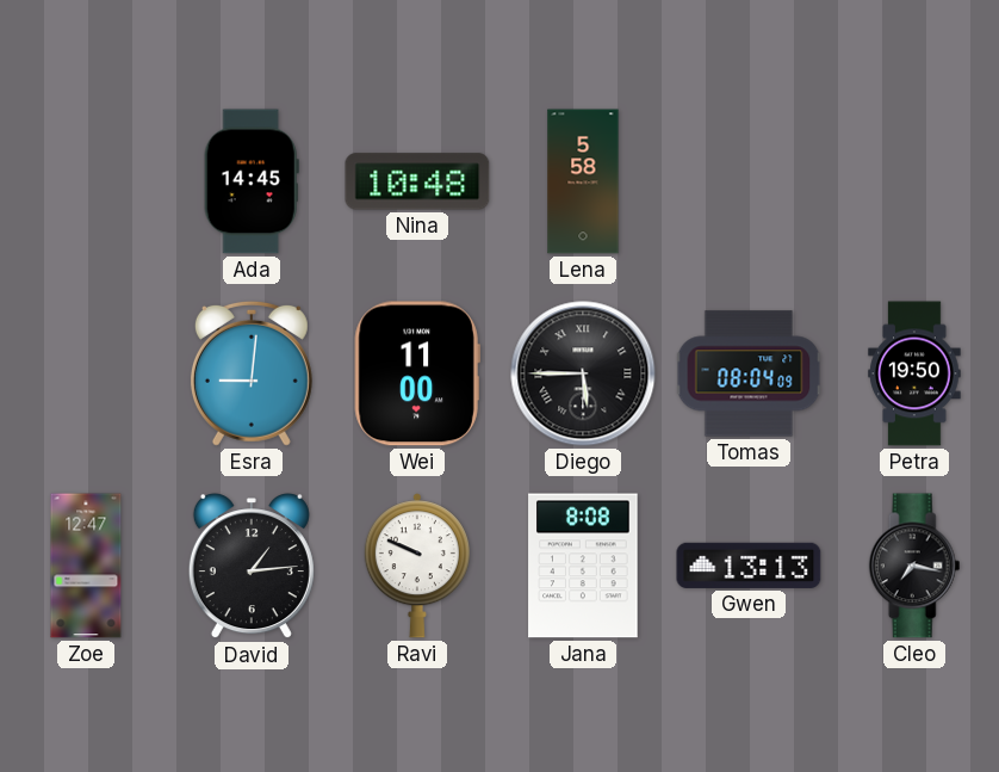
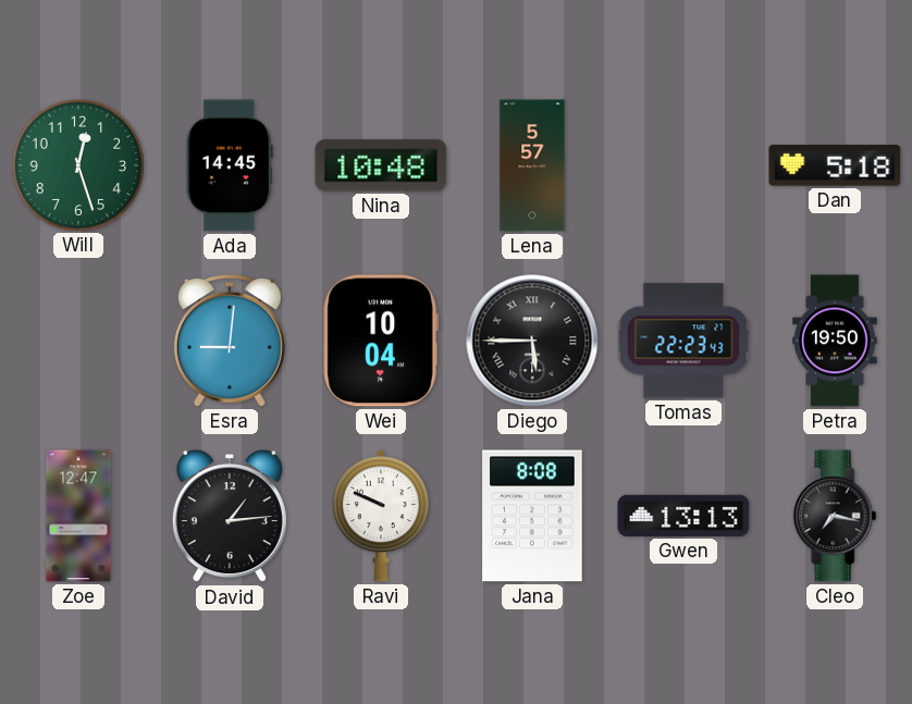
Will: none -> 12:27 (77, 164)
Lena: 5:58 -> 5:57 (532, 165)
Dan: none -> 5:18 (835, 165)
Wei: 11:00 -> 10:04 (381, 341)
Tomas: 08:04 -> 22:23 (683, 341)
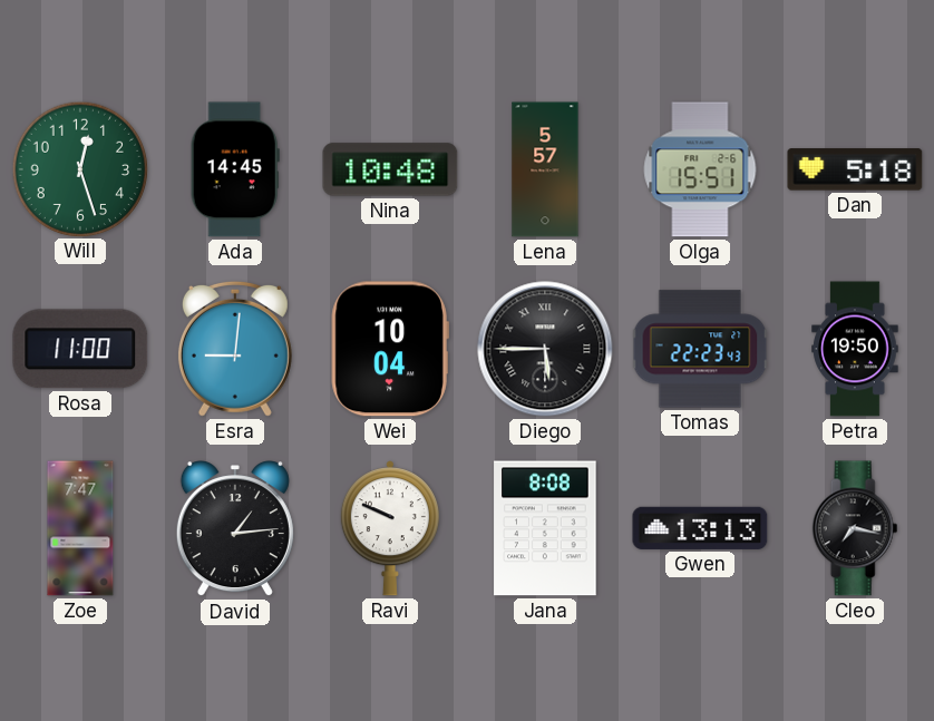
Olga: none -> 15:51 (700, 169)
Rosa: none -> 11:00 (80, 349)
Zoe: 12:47 -> 7:47 (80, 528)
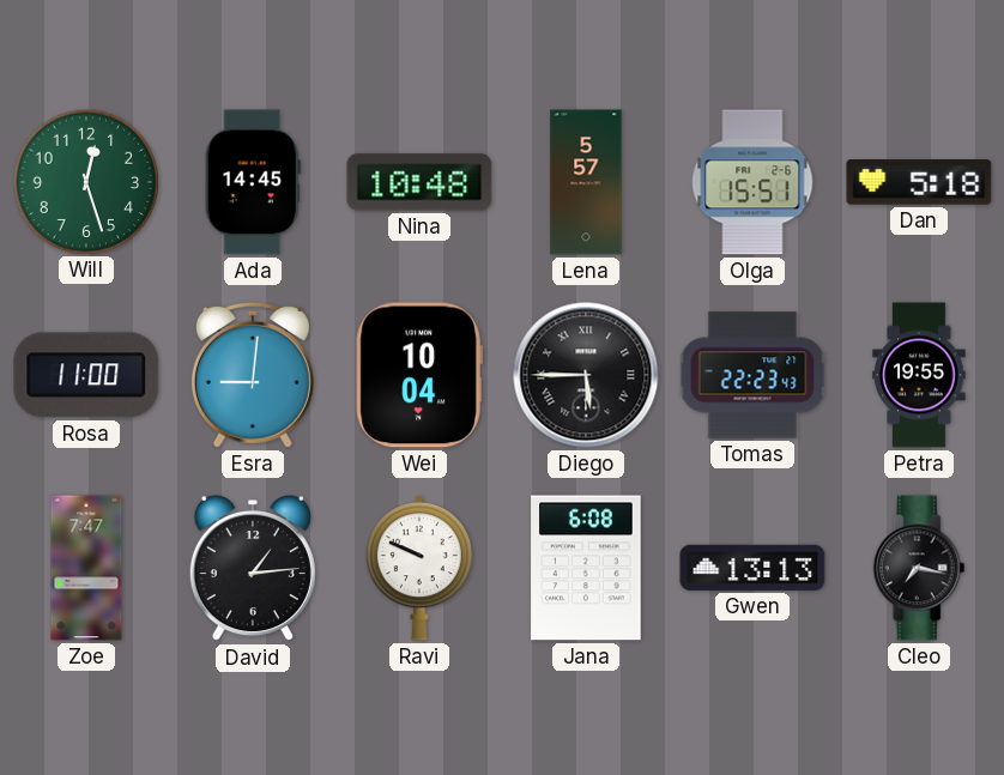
Petra: 19:50 -> 19:55 (919, 375)
Jana: 8:08 -> 6:08 (586, 568)
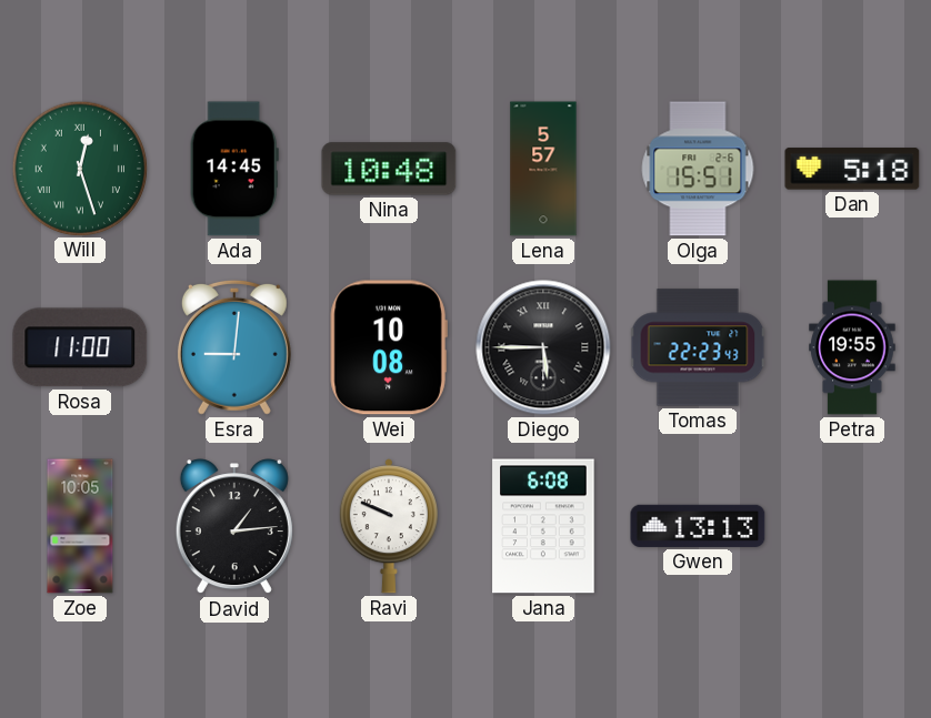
Will numerals: Arabic -> Roman (79, 168)
Wei: 10:04 -> 10:08 (389, 347)
Zoe: 7:47 -> 10:05 (80, 526)
Cleo: 7:17 -> none (919, 568)
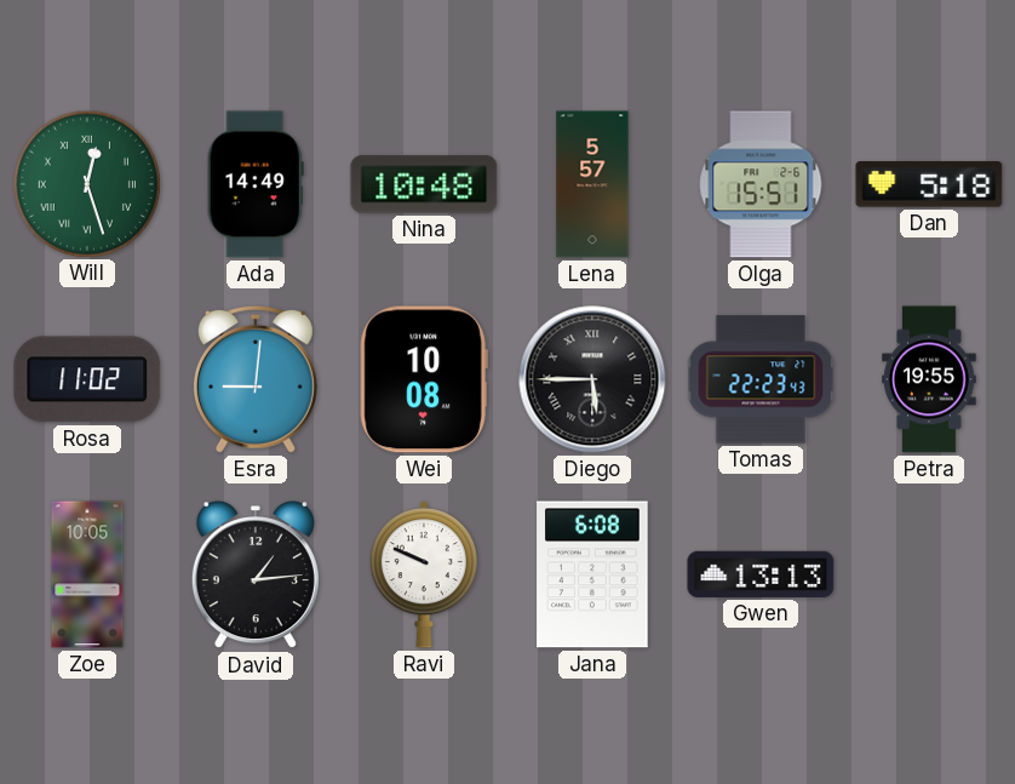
Ada: 14:45 -> 14:49 (256, 184)
Rosa: 11:00 -> 11:02 (87, 379)
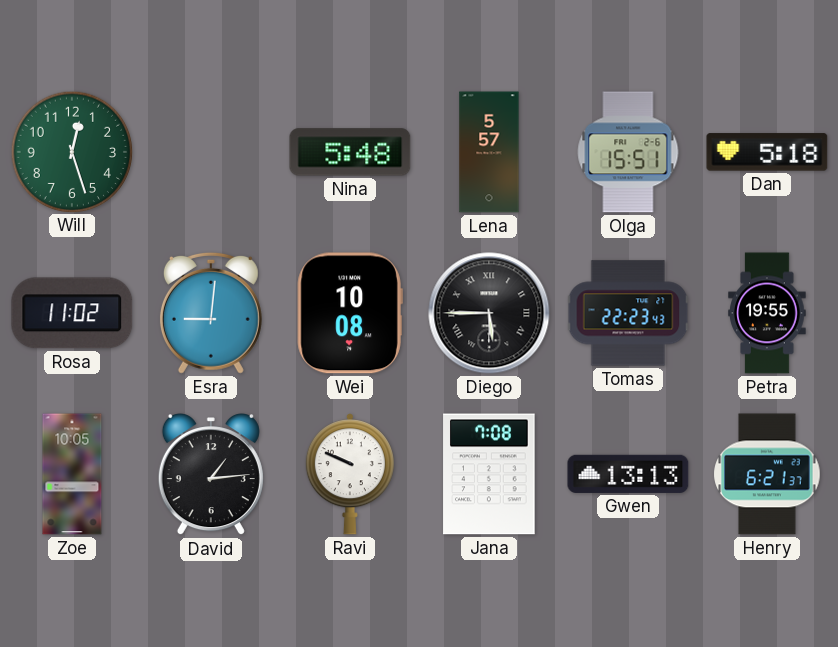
Will numerals: Roman -> Arabic (71, 151)
Ada: 14:49 -> none (256, 184)
Nina: 10:48 -> 5:48 (350, 152)
Jana: 6:08 -> 7:08 (489, 474)
Henry: none -> 6:21 (767, 474)
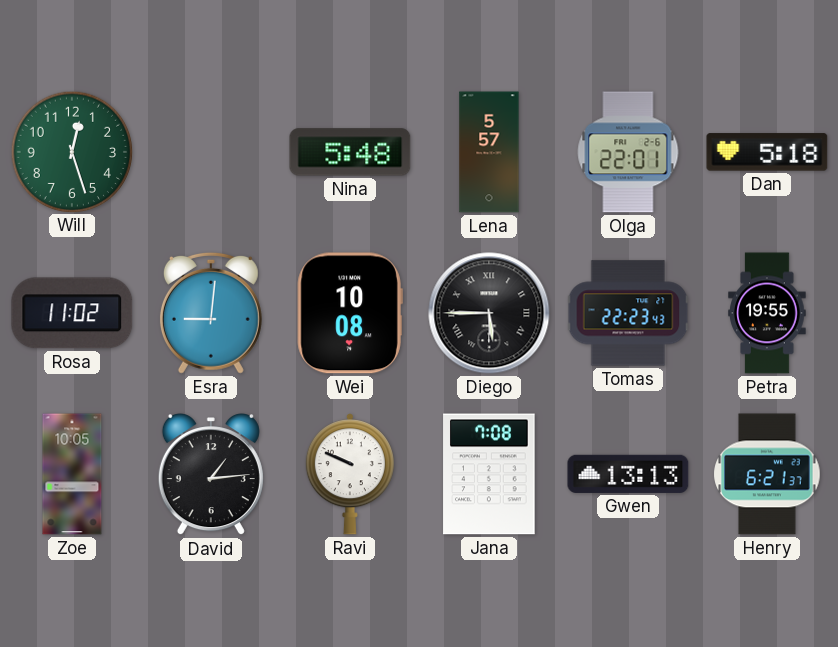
Olga: 15:51 -> 22:01 (628, 152)
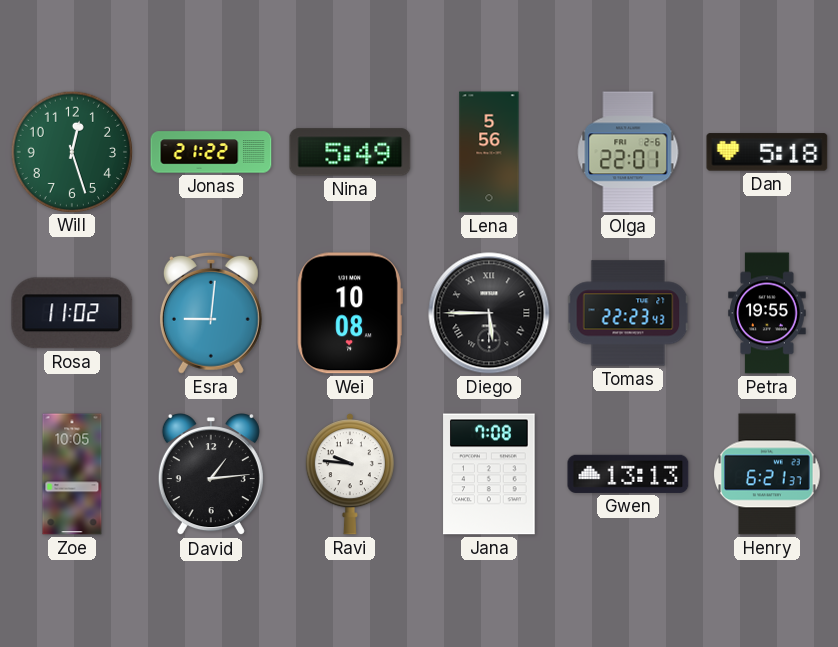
Jonas: none -> 21:22 (211, 152)
Nina: 5:48 -> 5:49 (350, 152)
Lena: 5:57 -> 5:56 (489, 152)
Ravi: 9:49 -> 9:46 (350, 474)
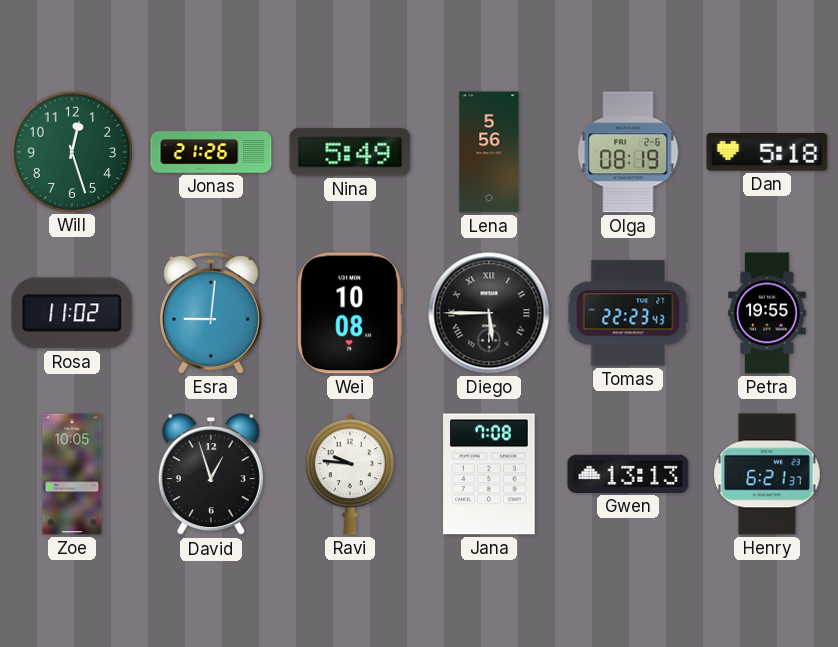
Jonas: 21:22 -> 21:26 (211, 152)
Olga: 22:01 -> 08:19 (628, 152)
David: 1:14 -> 12:57 (211, 475)
